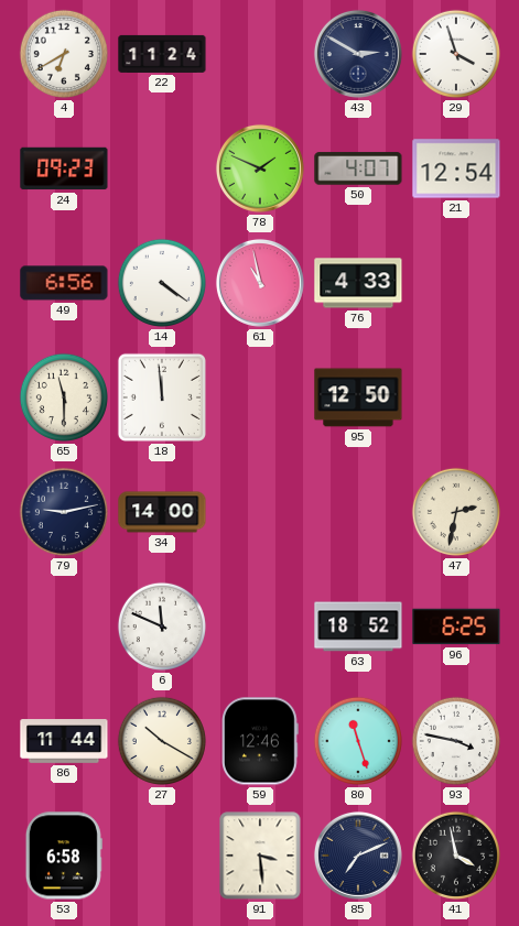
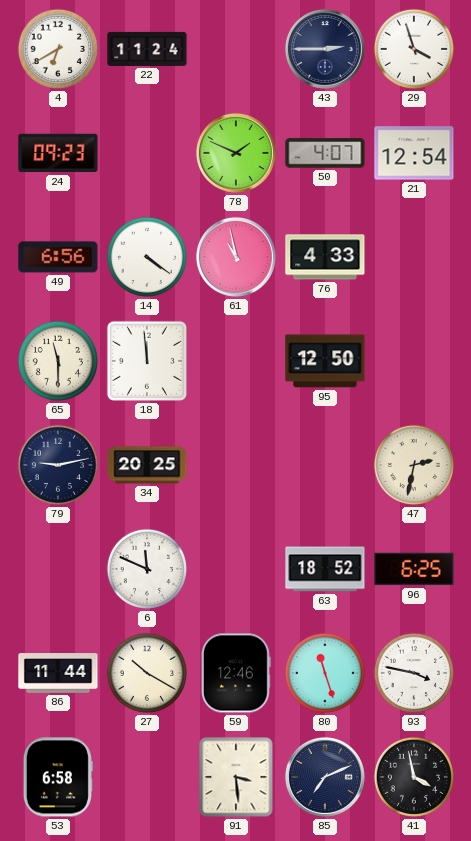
43: 2:50 -> 2:45 (325, 49)
34: 14:00 -> 20:25 (147, 465)
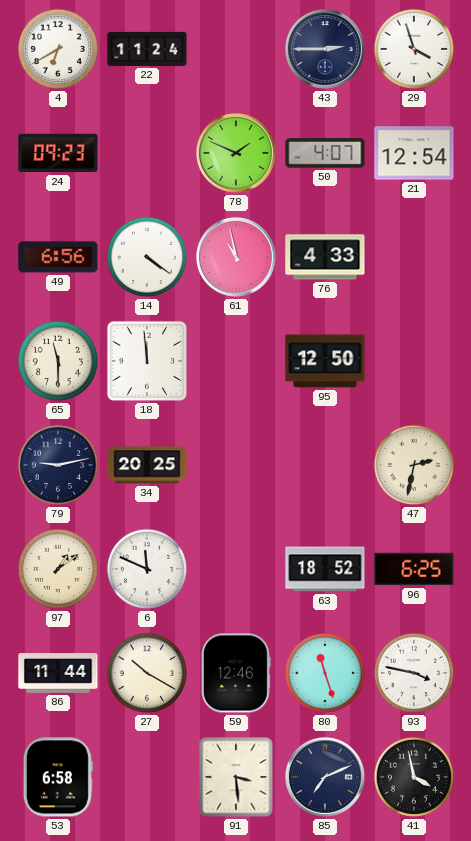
97: none -> 1:09 (58, 569)
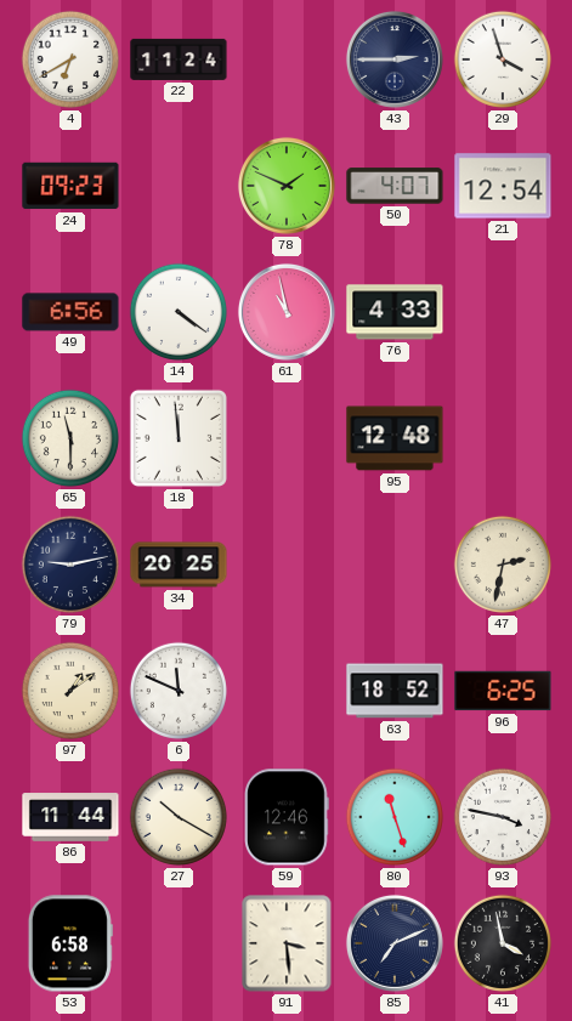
95: 12:50 -> 12:48 (395, 438)
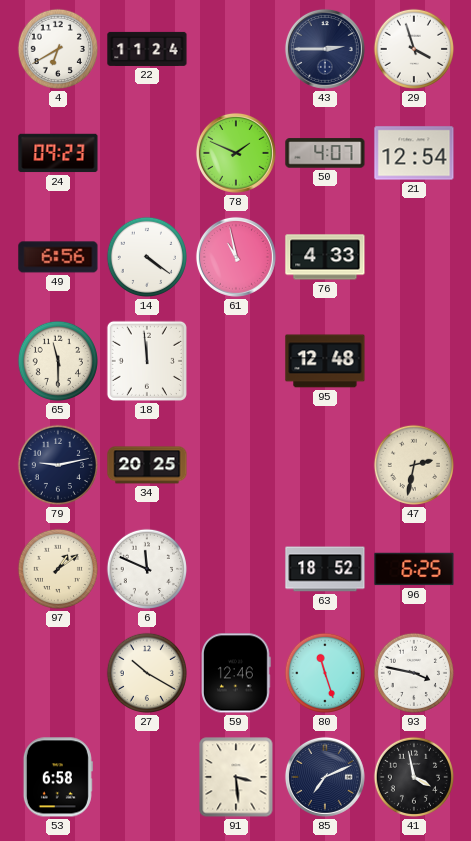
86: 11:44 -> none (70, 817)
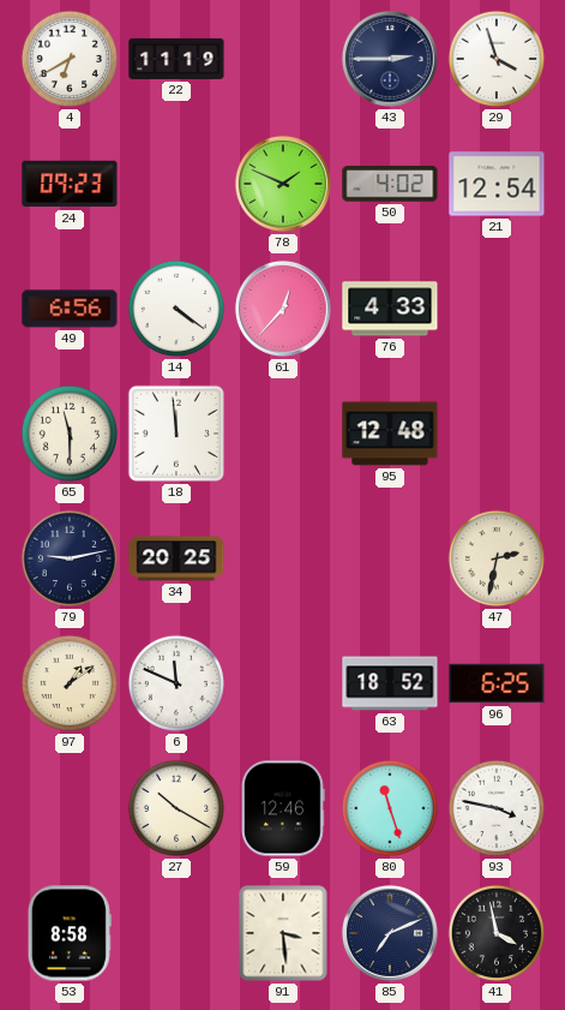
22: 11:24 -> 11:19 (176, 59)
50: 4:07 -> 4:02 (390, 184)
61: 10:58 -> 12:37 (283, 309)
53: 6:58 -> 8:58 (70, 933)
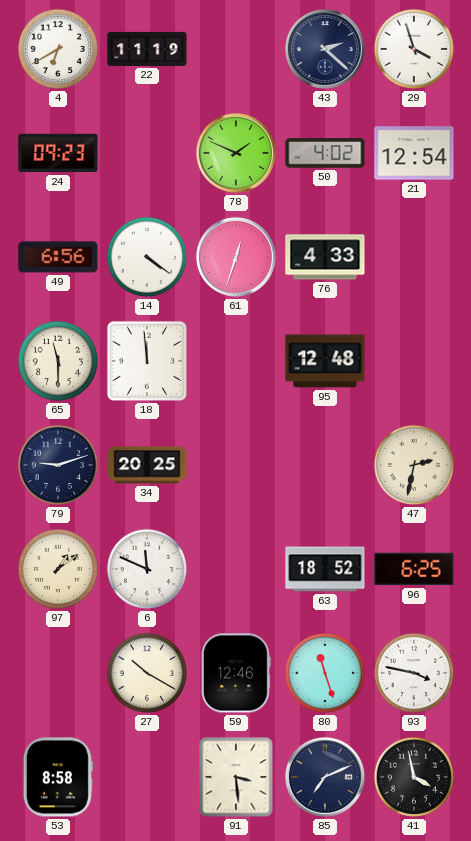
43: 2:45 -> 2:22 (325, 49)
61: 12:37 -> 12:33 (236, 257)
79: 9:13 -> 9:12 (58, 465)
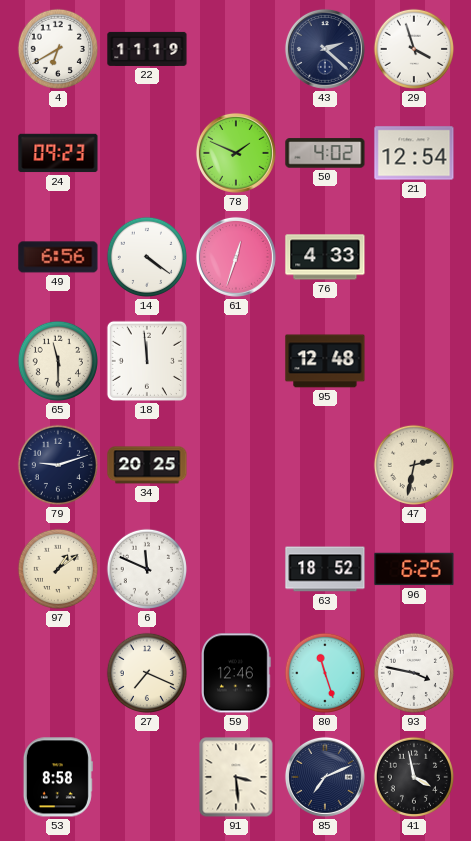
27: 10:20 -> 7:19 (147, 673)
